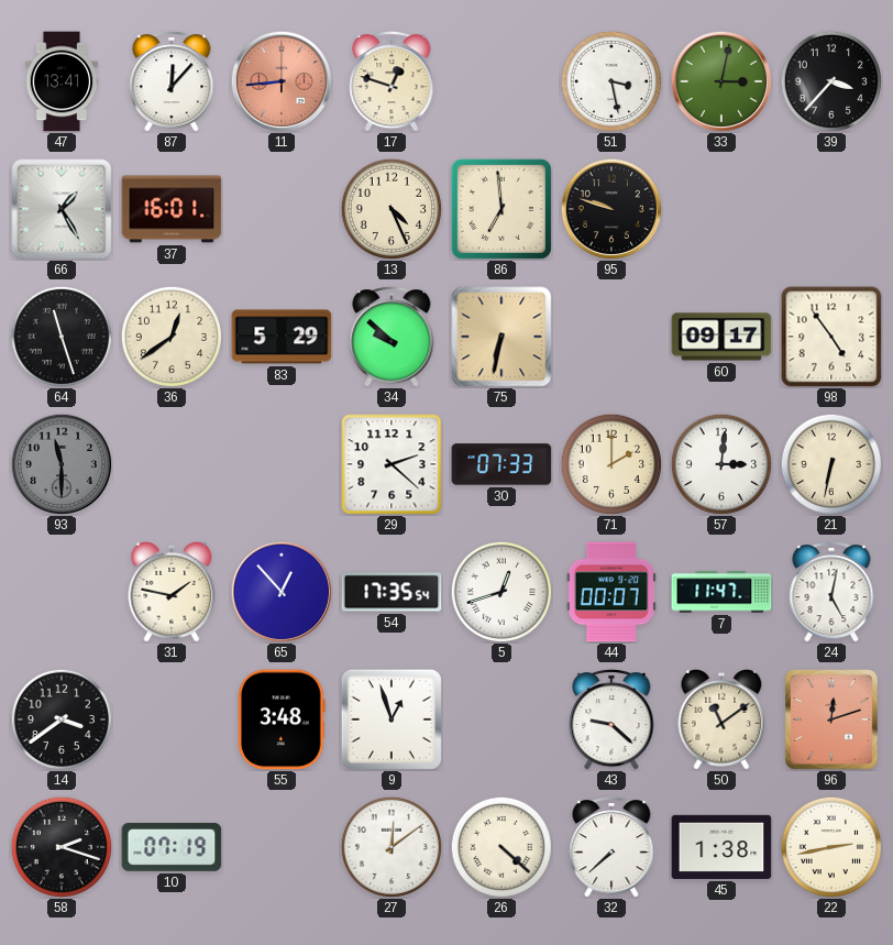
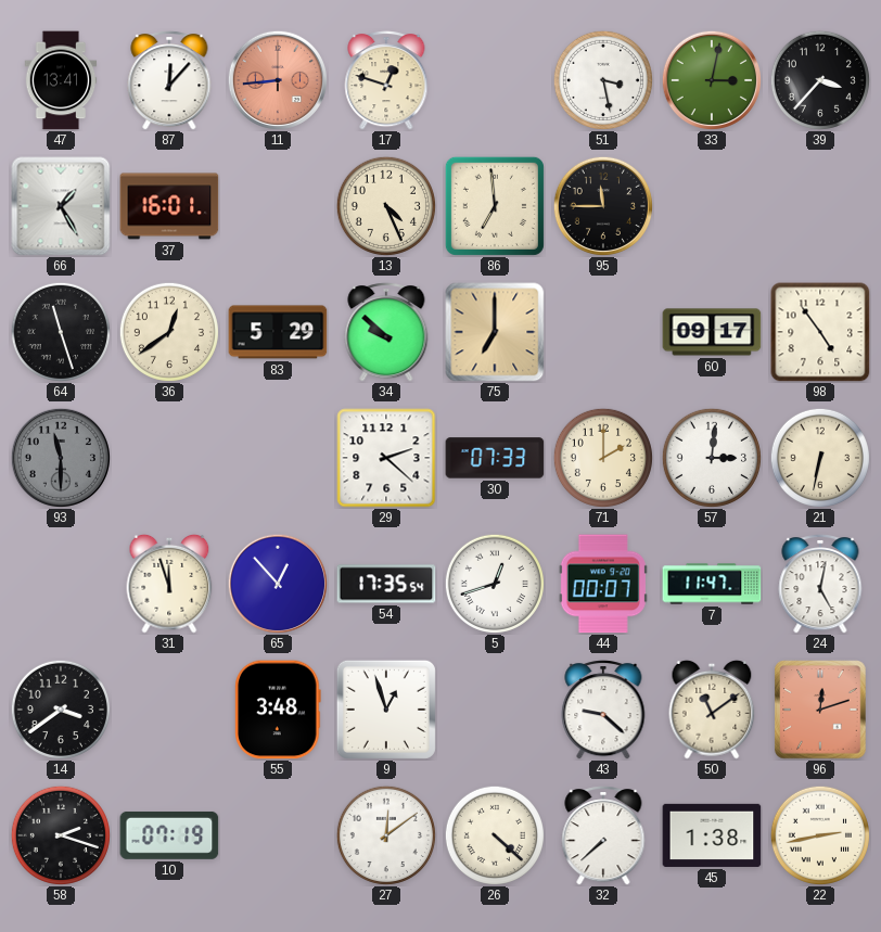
95: 9:48 -> 11:45 (602, 205)
75: 6:32 -> 7:00 (495, 332)
31: 1:47 -> 11:57 (169, 584)
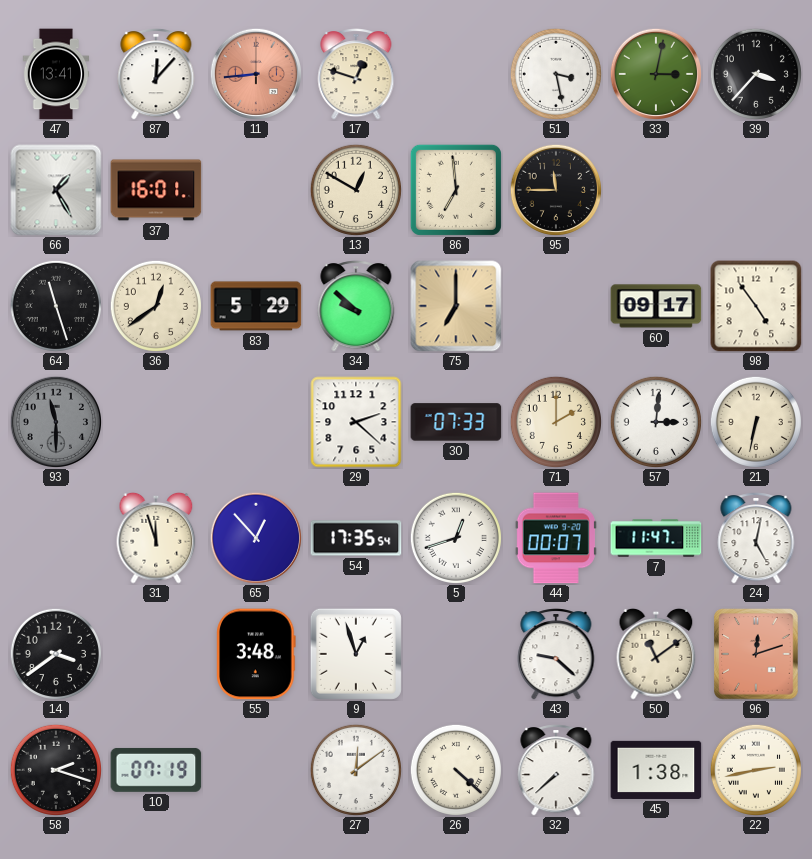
13: 4:26 -> 12:50 (356, 190)
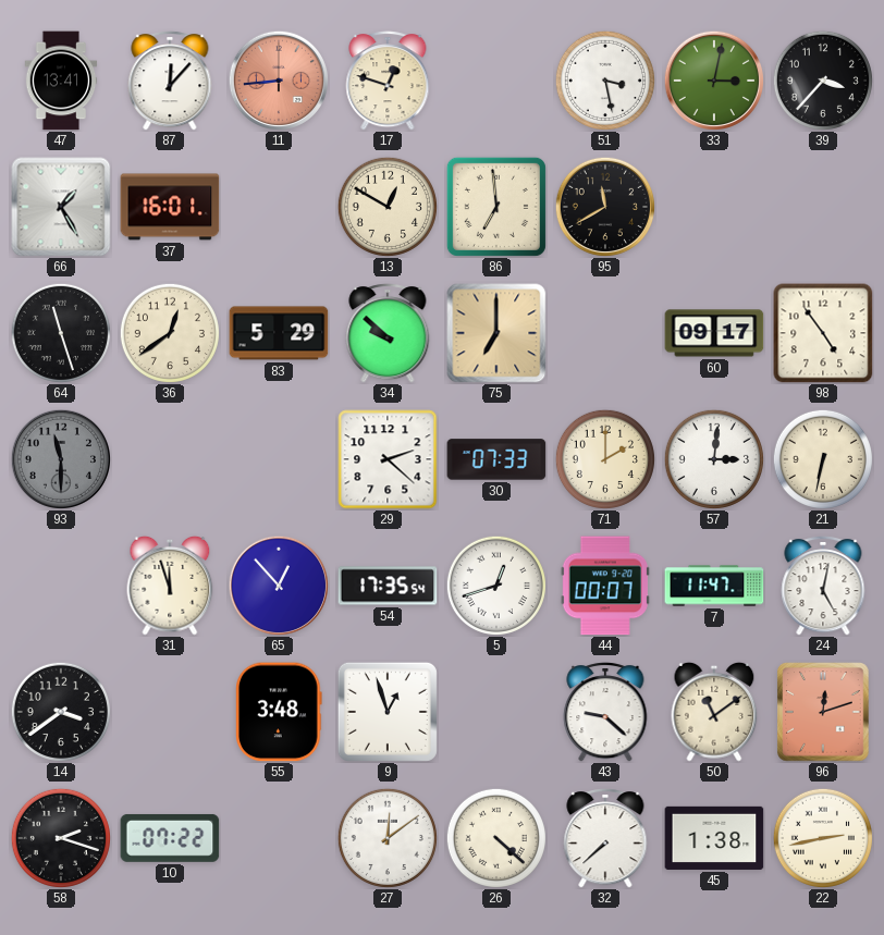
95: 11:45 -> 11:40 (604, 206)
10: 07:19 -> 07:22 (170, 838)
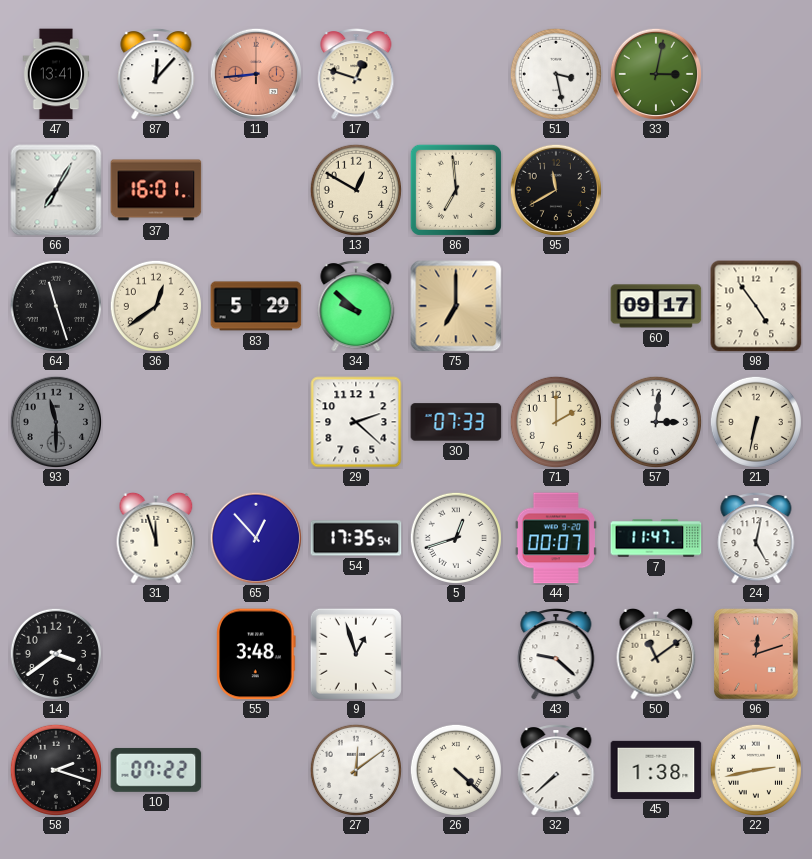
39: 3:37 -> none (823, 81)
66: 1:25 -> 7:05 (56, 190)
